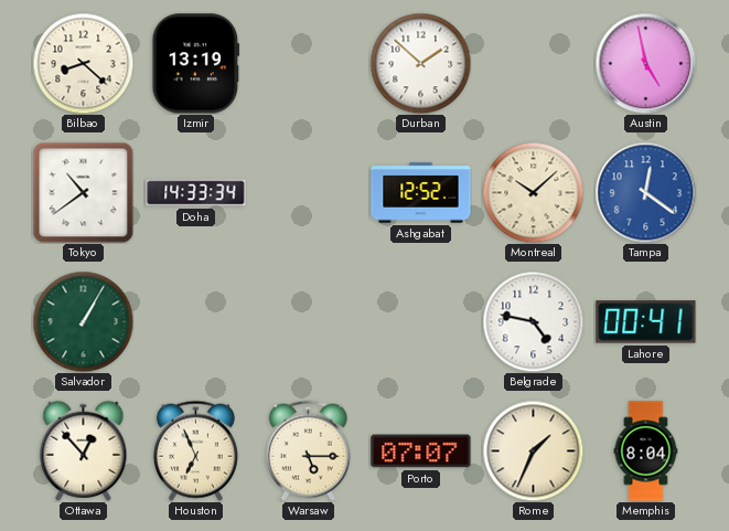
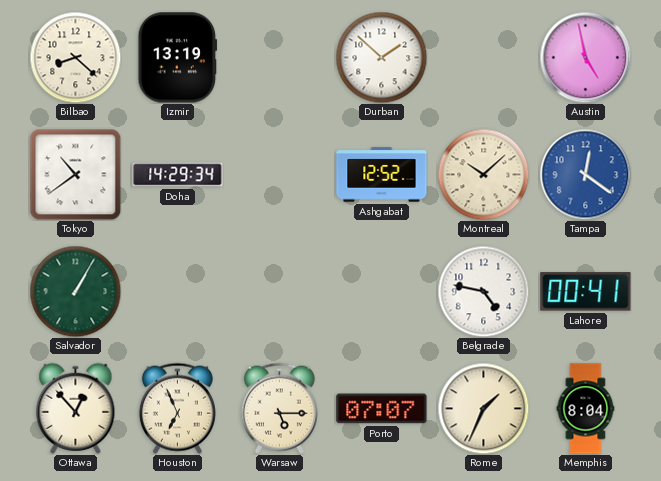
Doha: 14:33 -> 14:29 (178, 175)
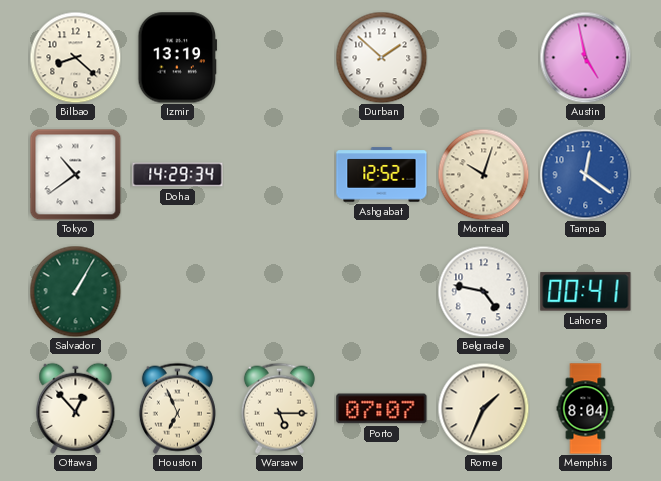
Montreal: 10:08 -> 10:03 (483, 174)
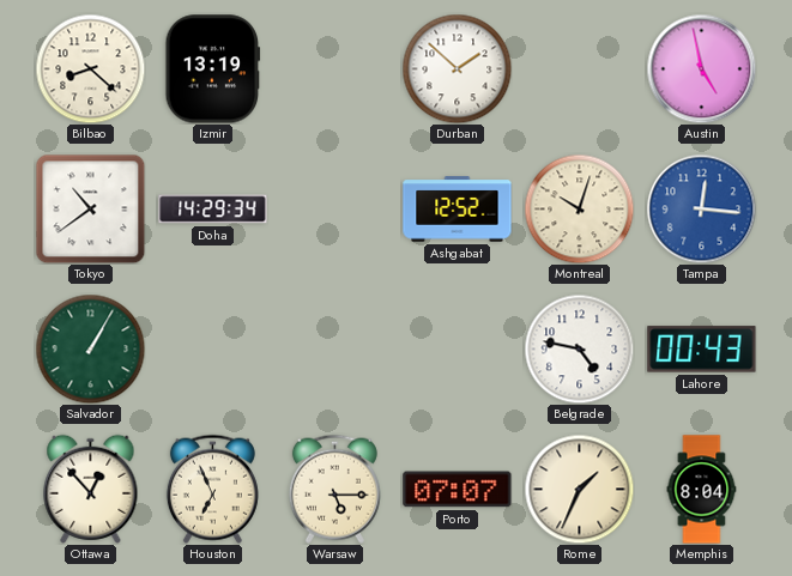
Tampa: 12:21 -> 12:16 (701, 208)
Lahore: 00:41 -> 00:43 (702, 350)
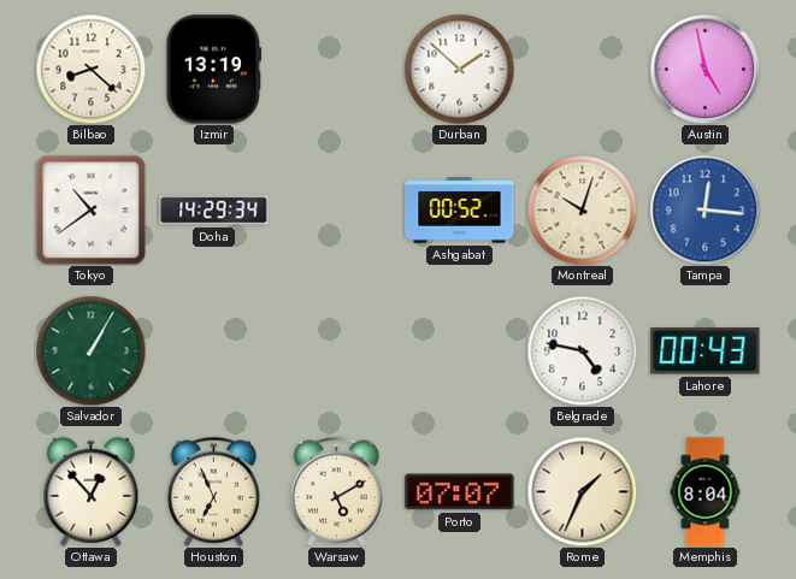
Ashgabat: 12:52 -> 00:52 (460, 211)
Warsaw: 5:15 -> 5:10 (336, 491)
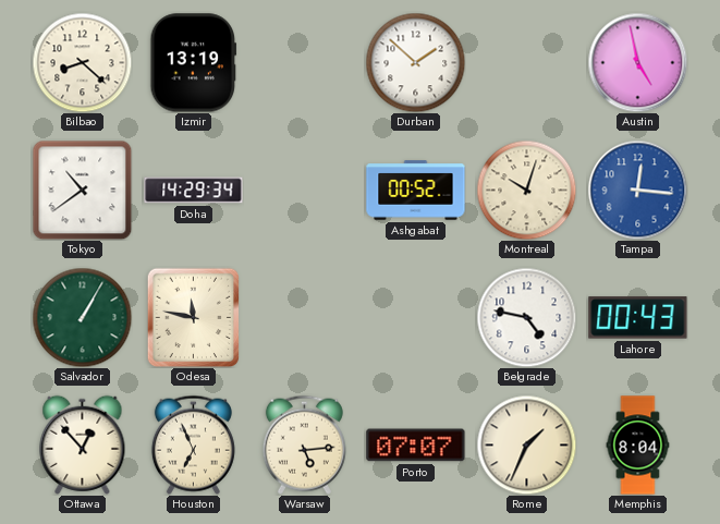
Odesa: none -> 11:47 (193, 317)
Warsaw: 5:10 -> 5:14 (304, 444)
